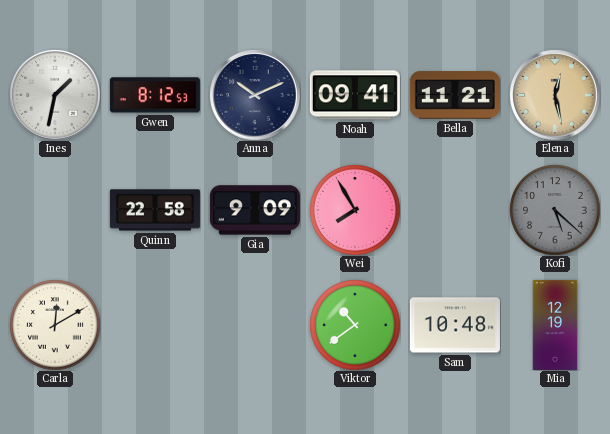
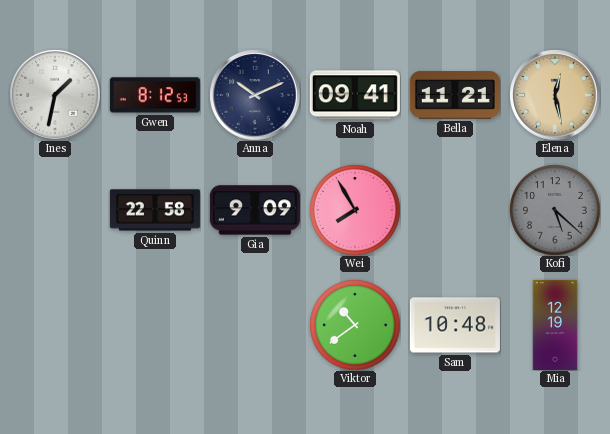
Carla: 12:10 -> none (55, 325)
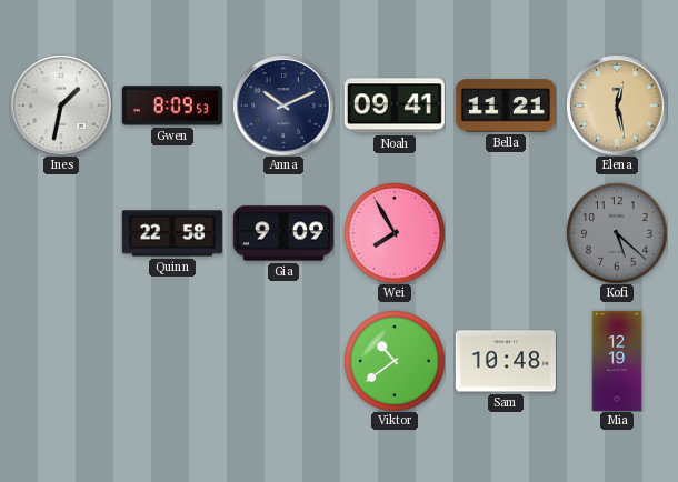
Gwen: 8:12 -> 8:09 (172, 106)
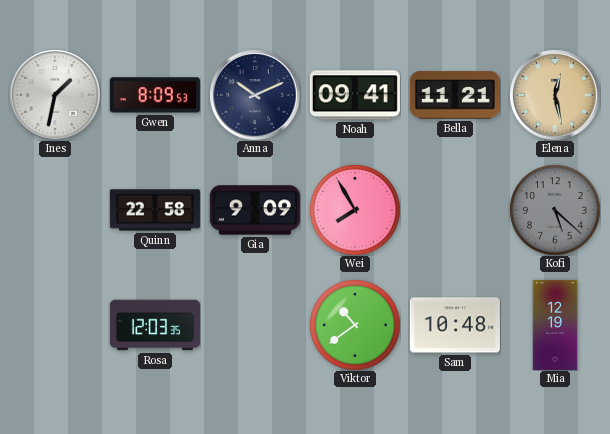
Rosa: none -> 12:03 (155, 325)
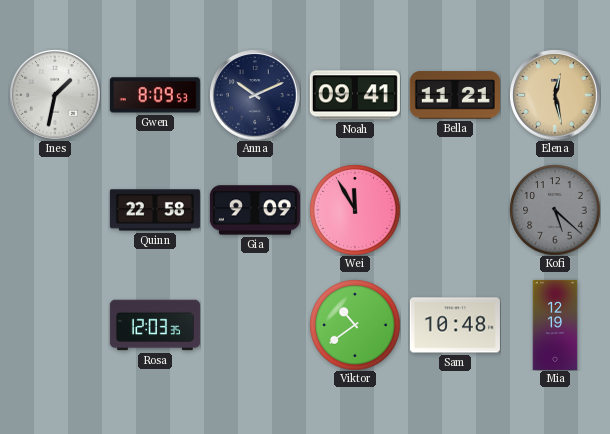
Wei: 7:55 -> 11:55 (355, 210)
